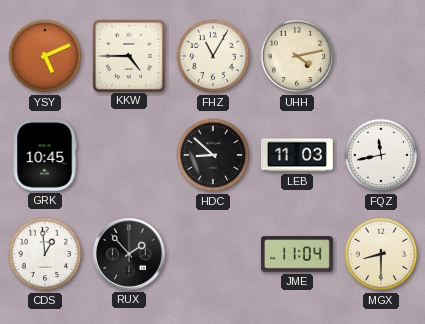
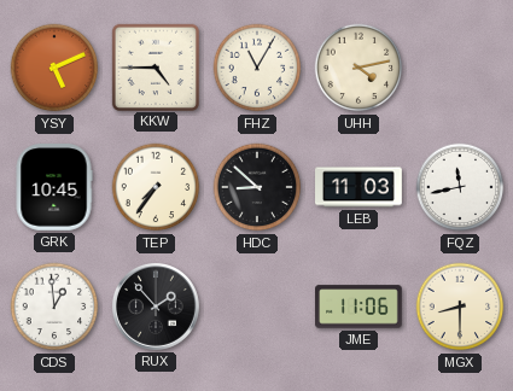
TEP: none -> 7:36 (156, 187)
JME: 11:04 -> 11:06 (360, 307)
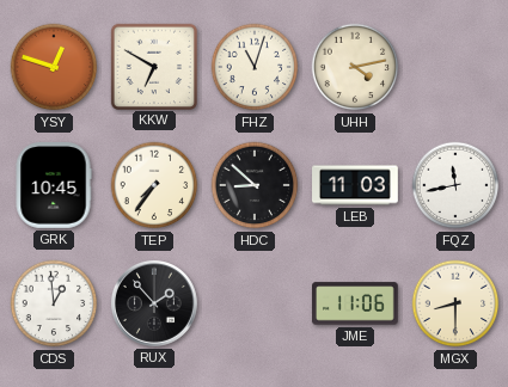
YSY: 5:11 -> 12:48 (54, 67)
KKW: 4:45 -> 6:50 (153, 66)
FHZ: 11:05 -> 11:03 (255, 67)
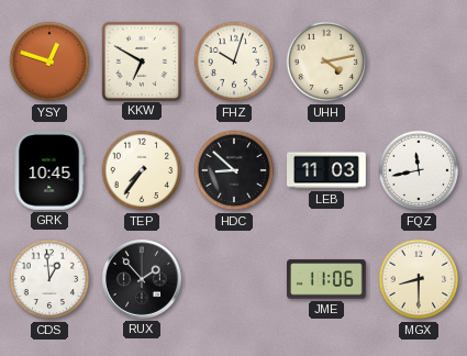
FHZ: 11:03 -> 10:03 (234, 62)
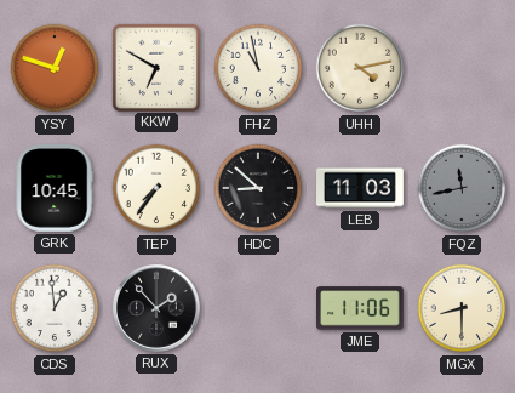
FHZ: 10:03 -> 10:58 (258, 68)
FQZ dial: white -> grey (462, 188)
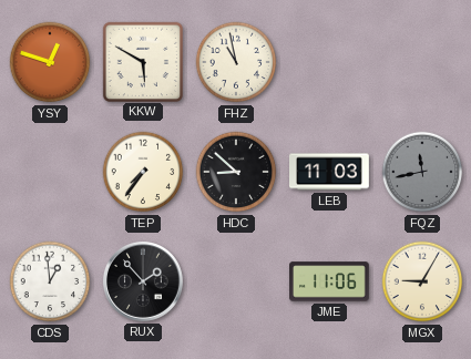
KKW: 6:50 -> 5:50 (142, 61)
UHH: 4:13 -> none (360, 68)
GRK: 10:45 -> none (55, 189)
MGX: 8:30 -> 9:05 (422, 281)
